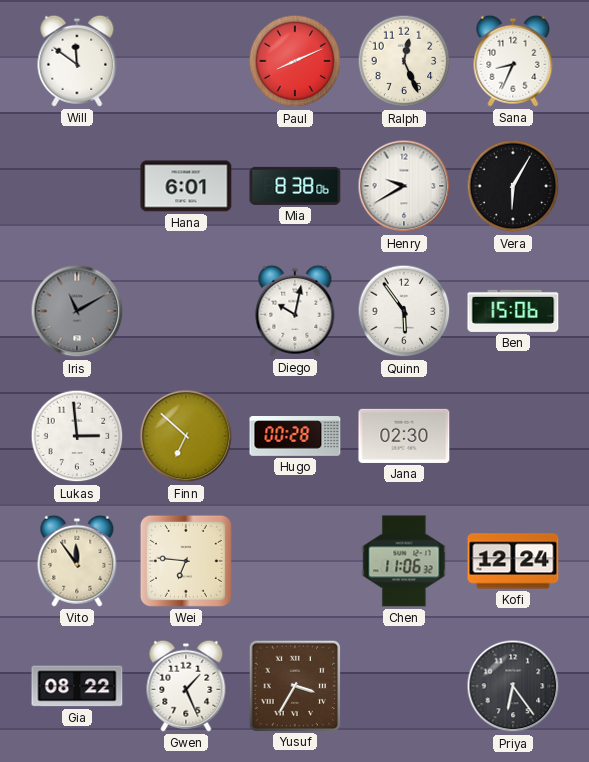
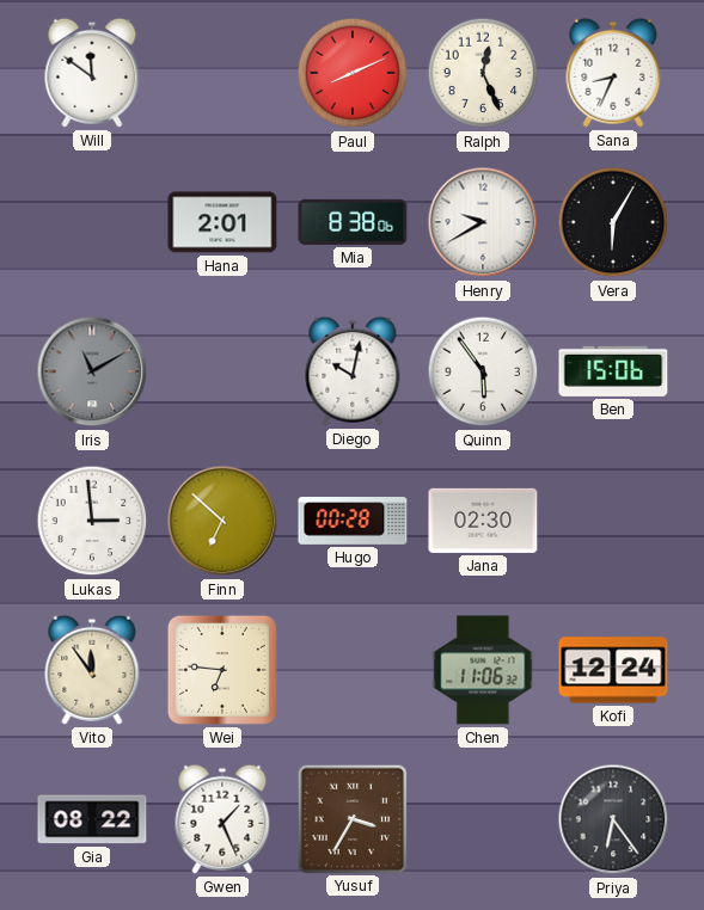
Hana: 6:01 -> 2:01 (222, 222)
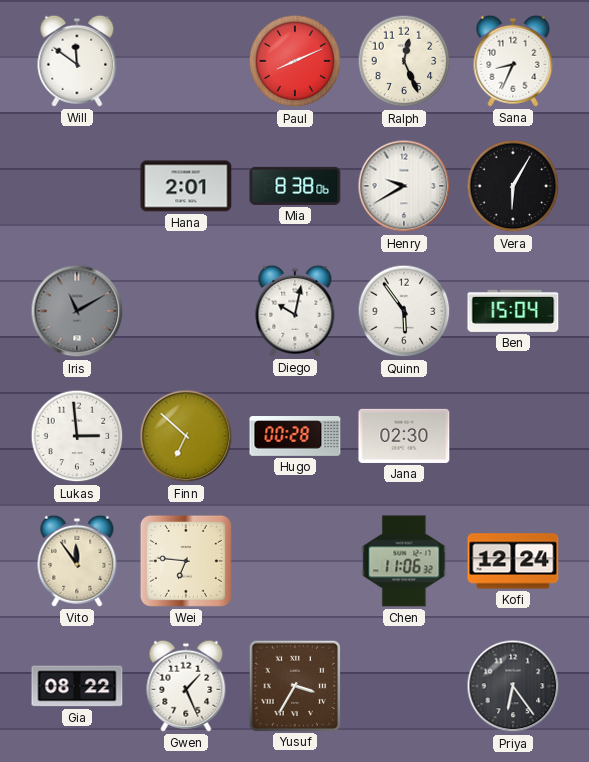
Ben: 15:06 -> 15:04 (513, 311)
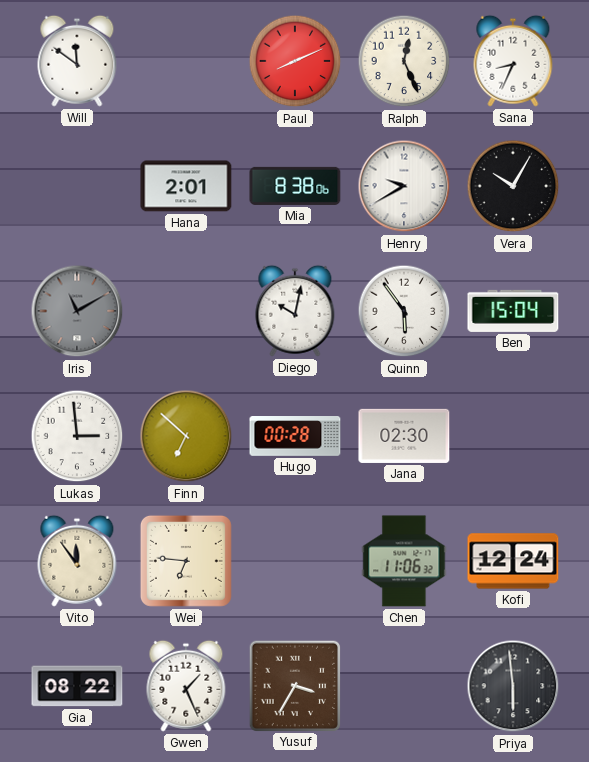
Vera: 6:05 -> 10:05 (513, 186)
Priya: 6:24 -> 5:59 (513, 686)
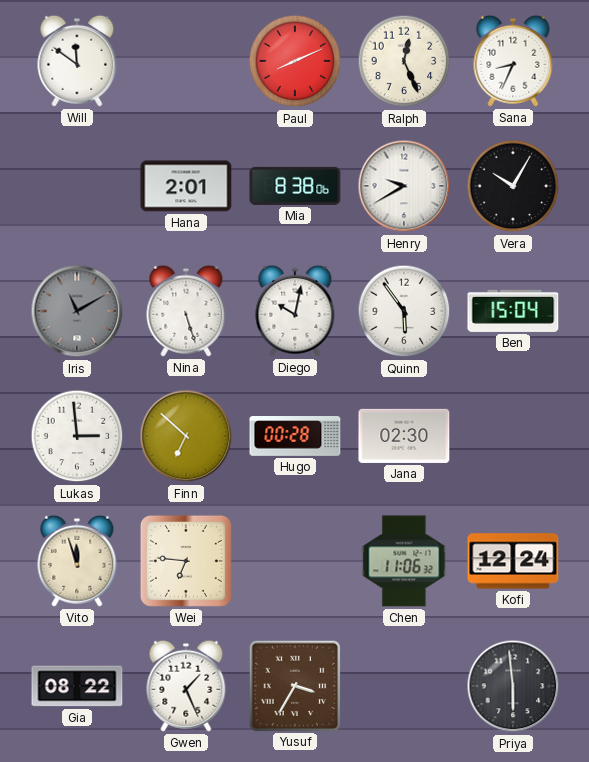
Nina: none -> 5:27 (186, 311)
Vito: 11:54 -> 11:57 (77, 561)
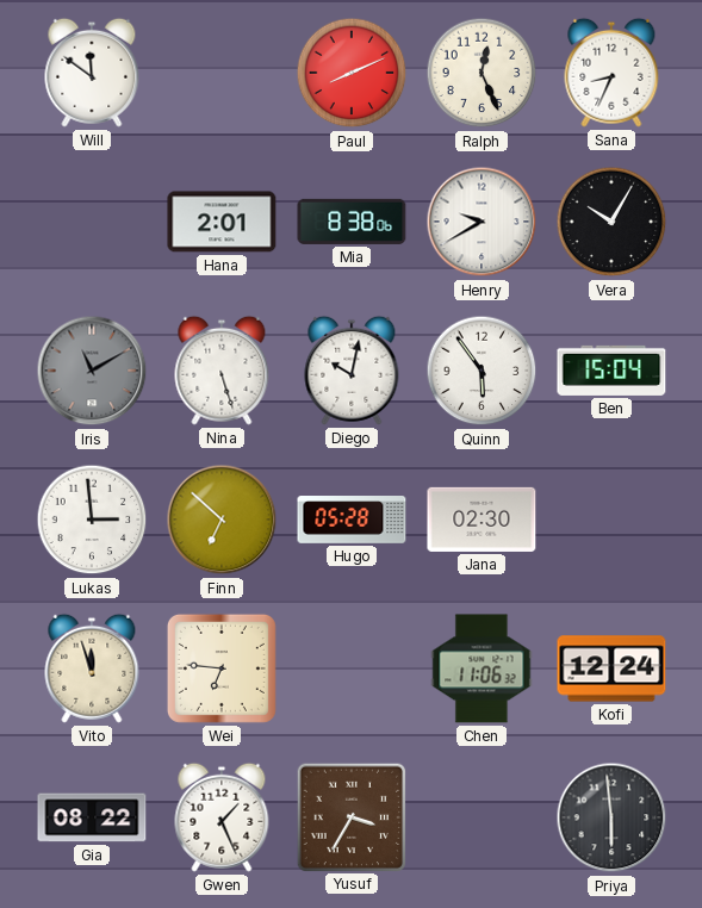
Hugo: 00:28 -> 05:28 (352, 521)
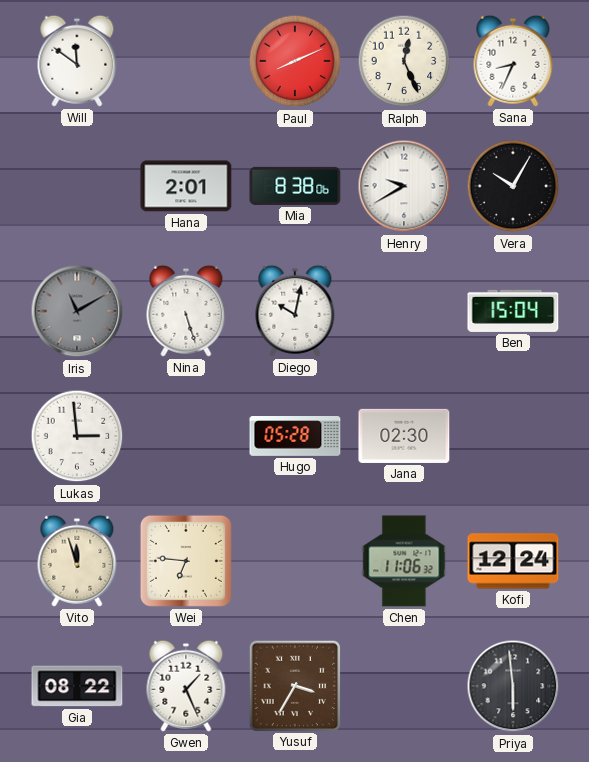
Quinn: 5:54 -> none (482, 371)
Finn: 6:52 -> none (222, 520)
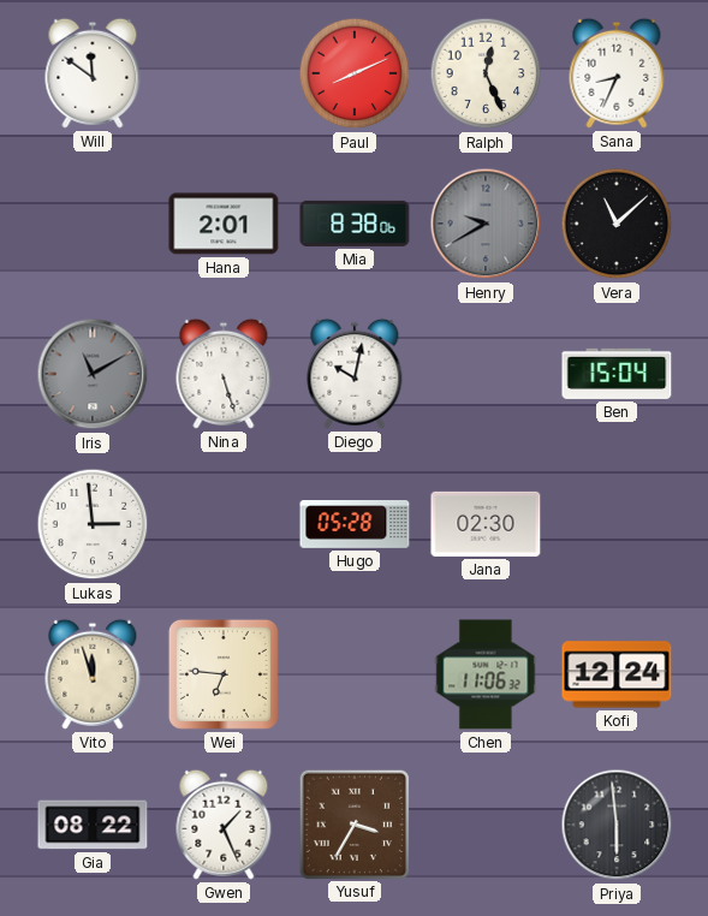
Henry dial: white -> grey (486, 224)
Vera: 10:05 -> 11:08 (617, 224)
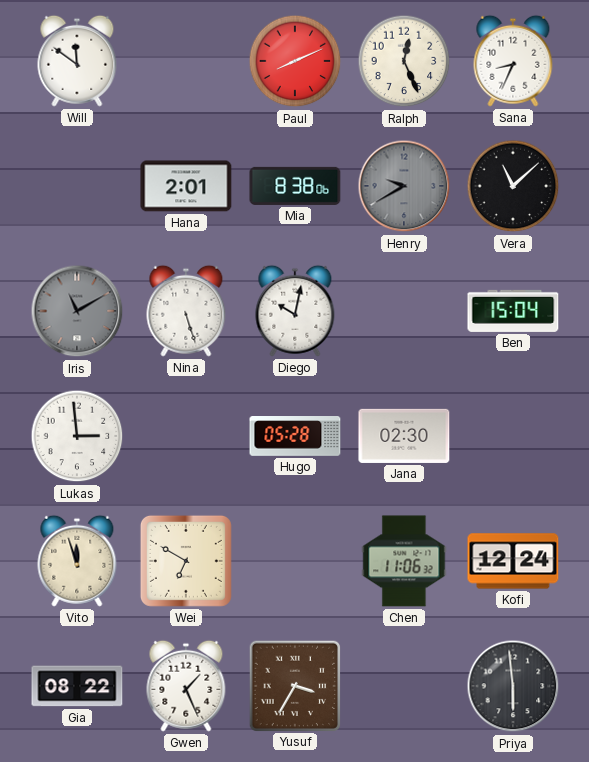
Wei: 6:46 -> 6:50 (186, 561)
